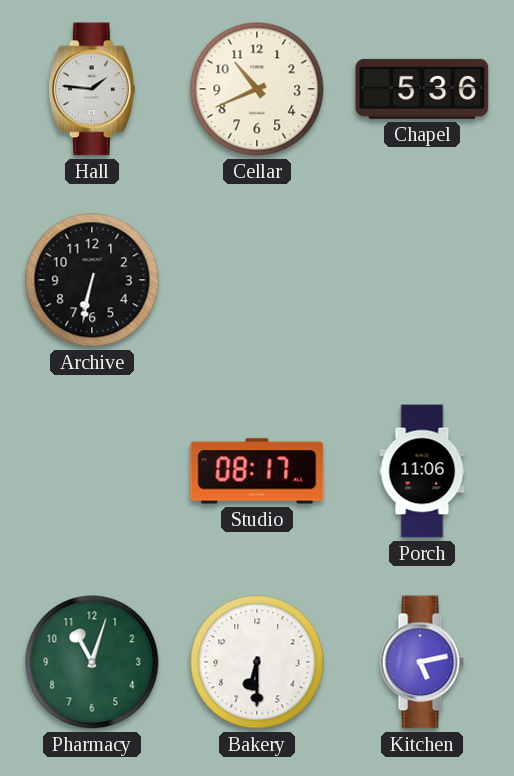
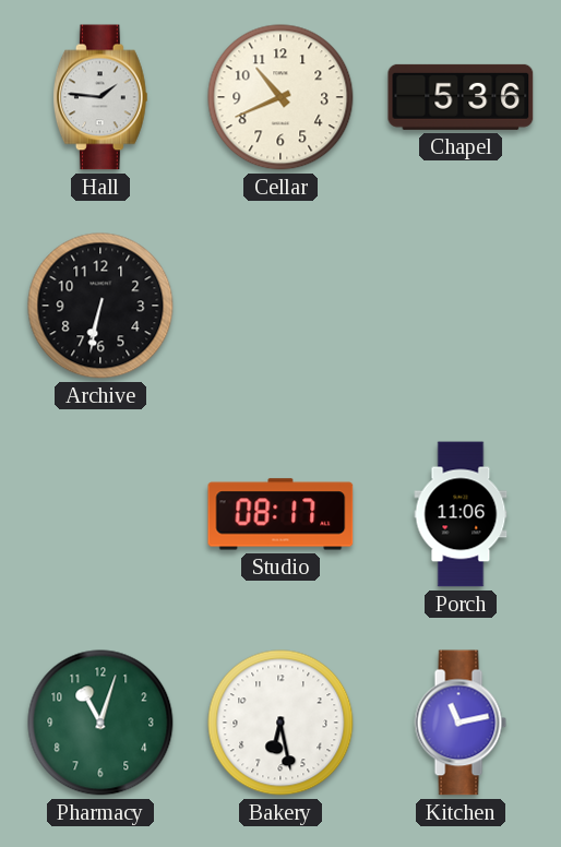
Bakery: 6:30 -> 6:28 (280, 723)
Kitchen: 5:13 -> 11:13 (461, 723)
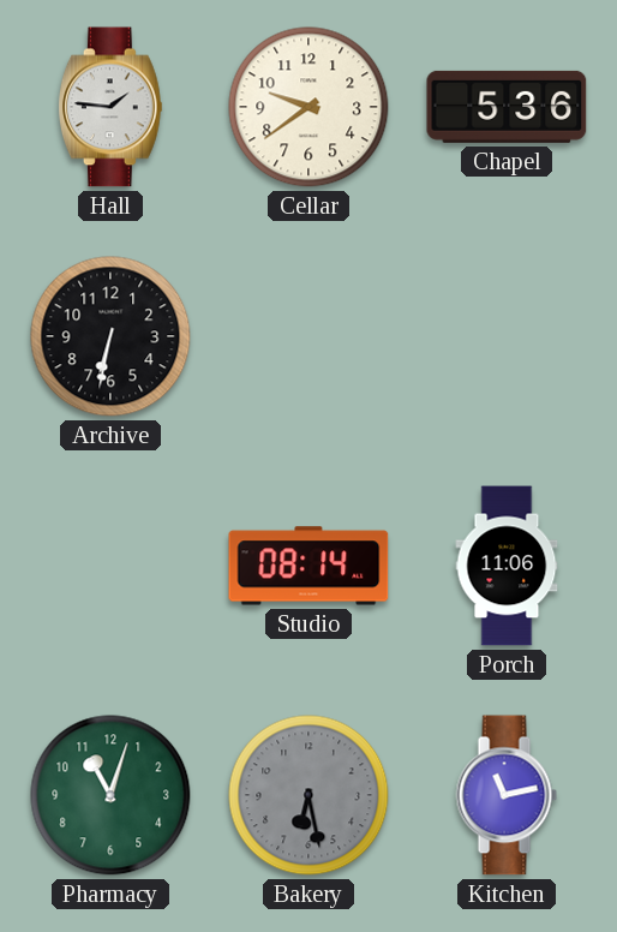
Cellar: 10:41 -> 9:39 (308, 107)
Studio: 08:17 -> 08:14 (308, 566)
Bakery dial: white -> grey (308, 795)
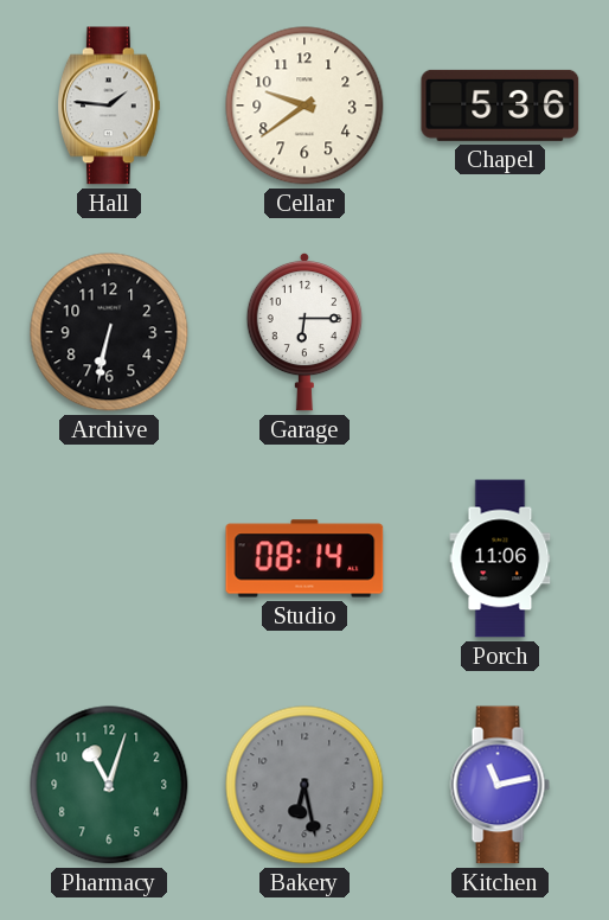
Garage: none -> 6:15 (304, 332)
